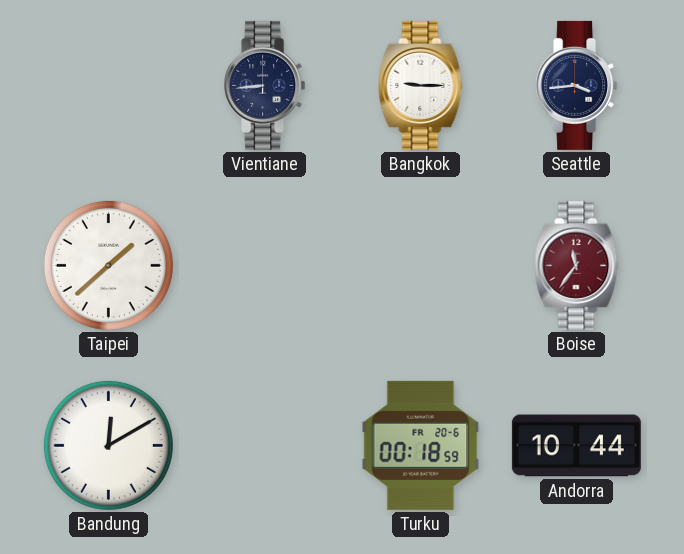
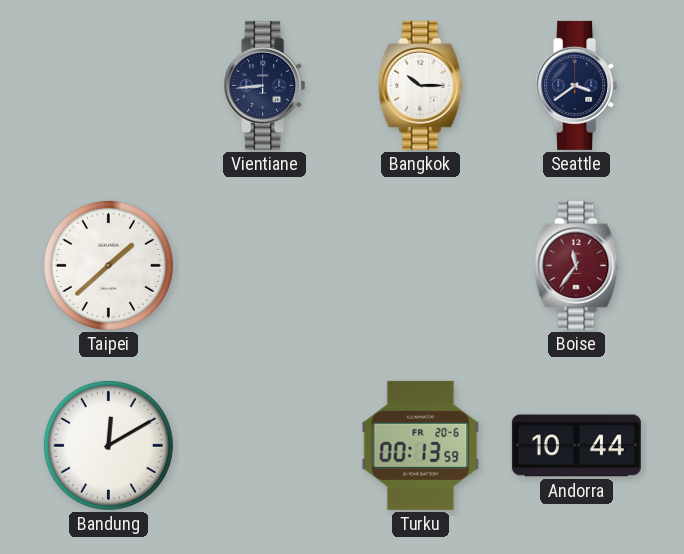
Bangkok: 9:15 -> 10:15 (421, 85)
Seattle: 3:44 -> 3:39 (577, 85)
Turku: 00:18 -> 00:13 (421, 445)
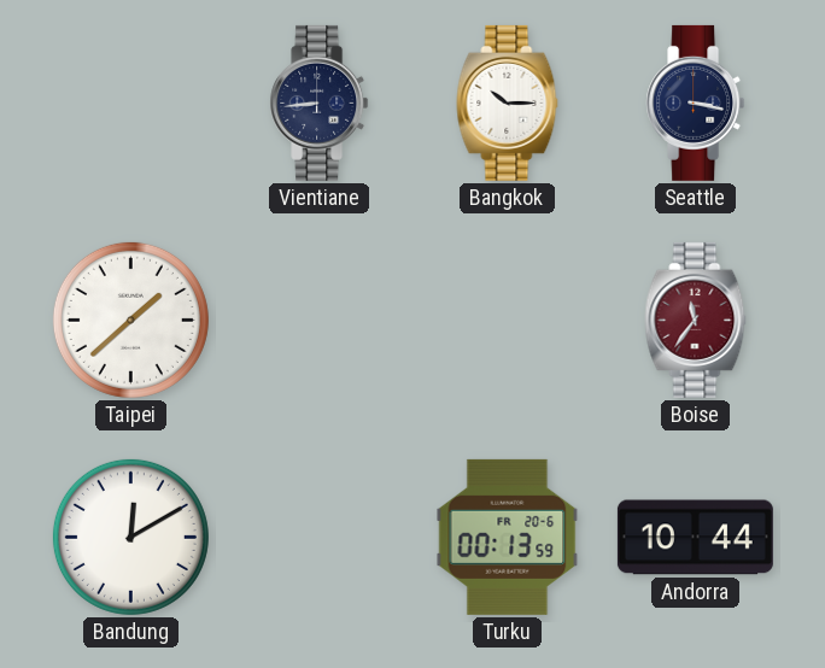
Seattle: 3:39 -> 3:17 (696, 102)
